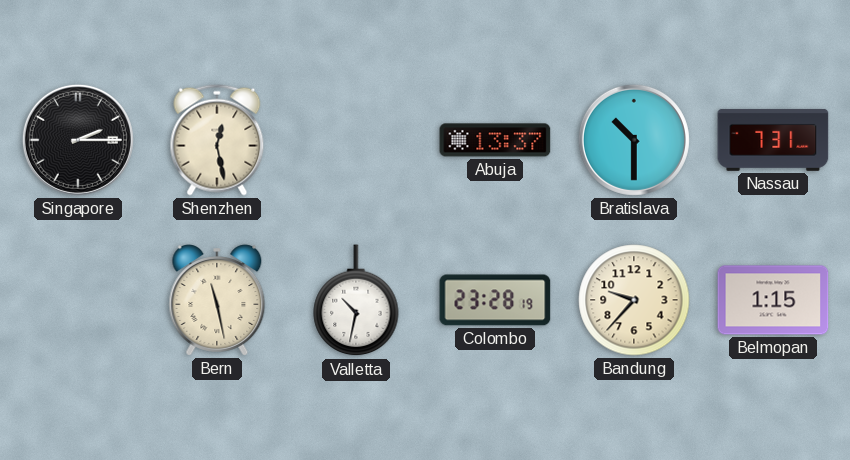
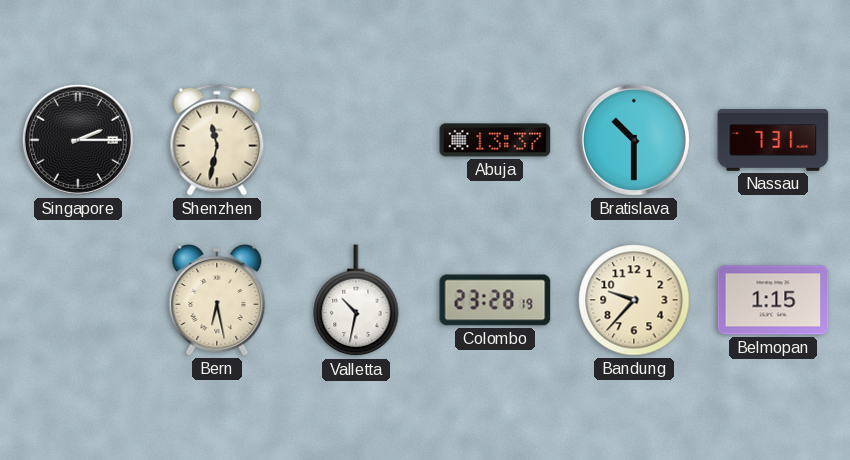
Shenzhen: 12:28 -> 11:32 (217, 140)
Bern: 11:28 -> 6:28 (217, 300)
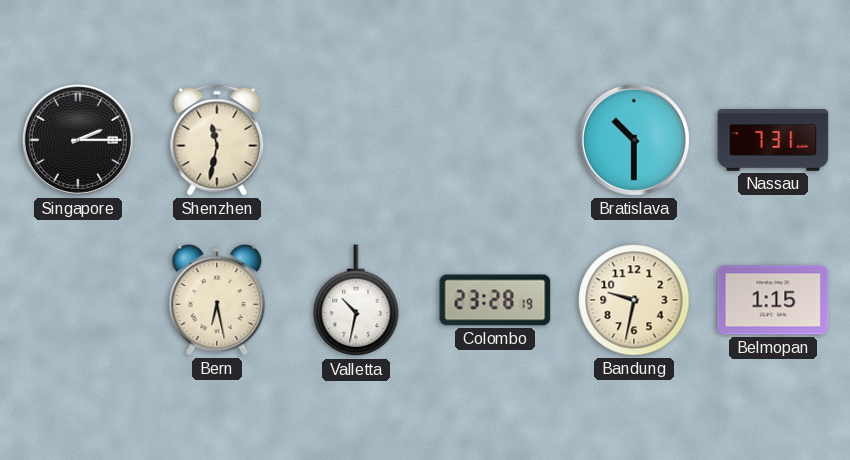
Abuja: 13:37 -> none (495, 140)
Bandung: 9:37 -> 9:32 (634, 300)
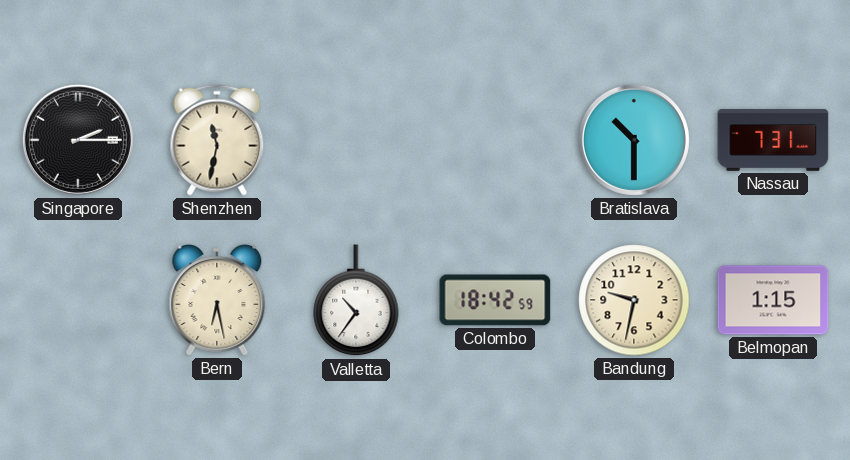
Valletta: 10:32 -> 10:36 (356, 301)
Colombo: 23:28 -> 18:42 (495, 300)
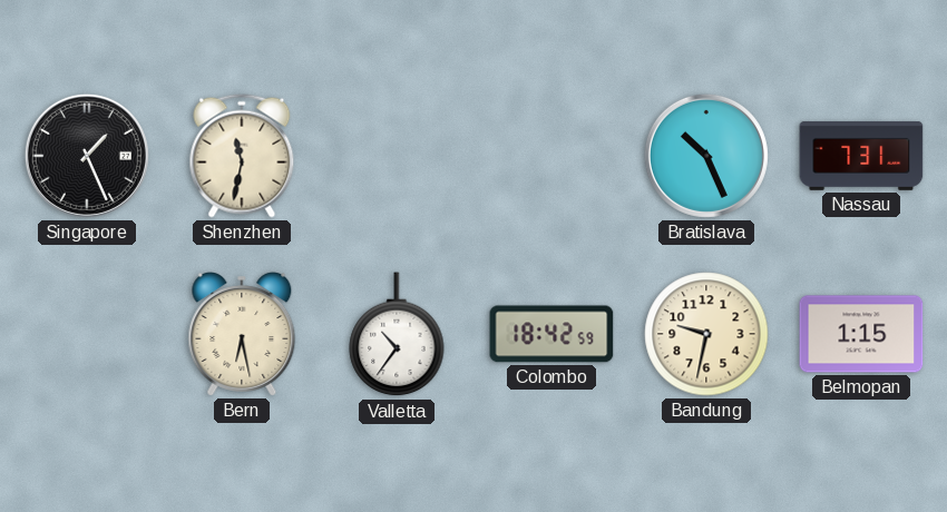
Singapore: 2:15 -> 1:26 (87, 156)
Bratislava: 10:30 -> 10:26 (706, 156)
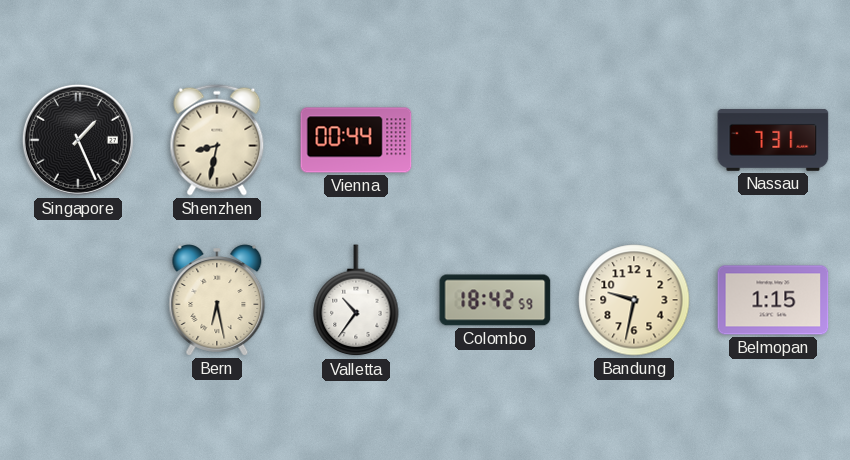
Shenzhen: 11:32 -> 8:32 (217, 140)
Vienna: none -> 00:44 (356, 140)
Bratislava: 10:26 -> none (706, 156)
